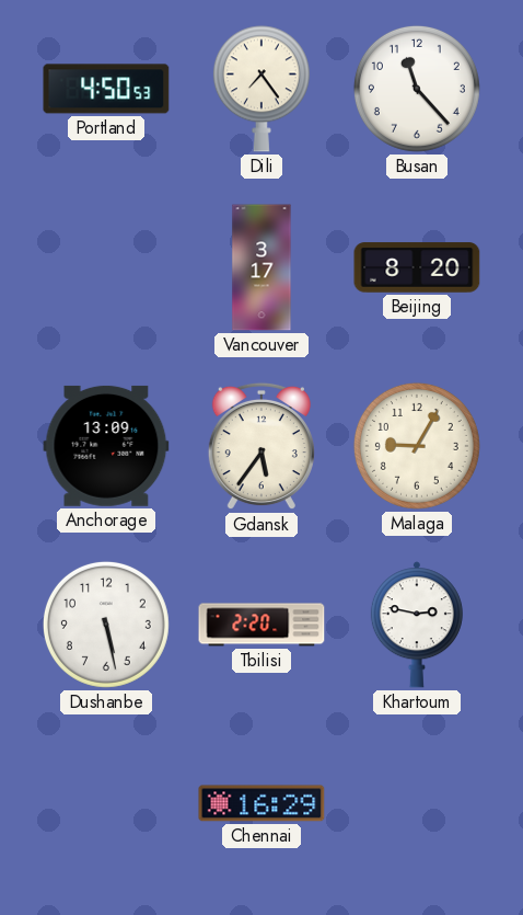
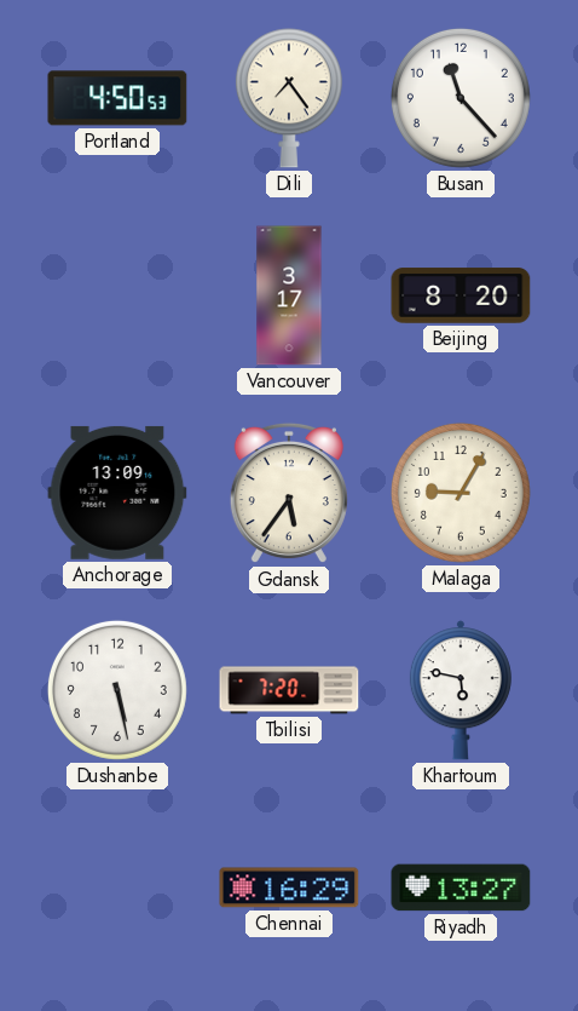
Tbilisi: 2:20 -> 7:20 (289, 690)
Khartoum: 2:47 -> 5:47 (461, 690)
Riyadh: none -> 13:27 (461, 888)
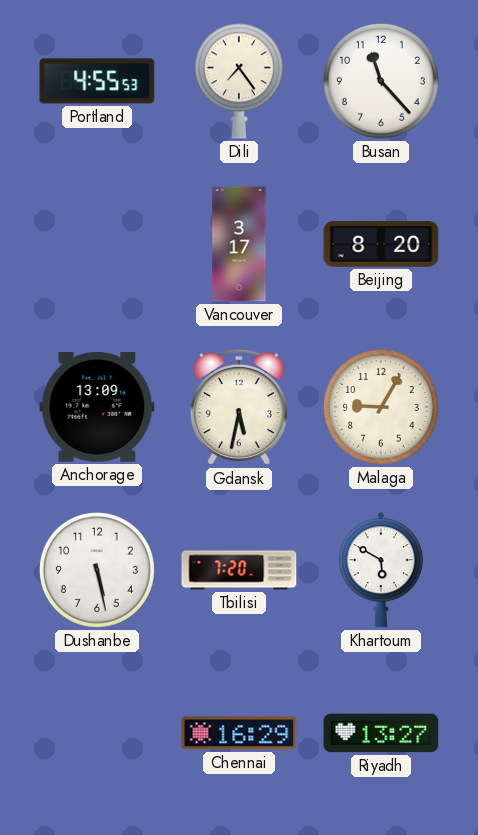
Portland: 4:50 -> 4:55 (97, 81)
Gdansk: 5:36 -> 5:32 (239, 407)
Khartoum: 5:47 -> 5:50 (381, 570)
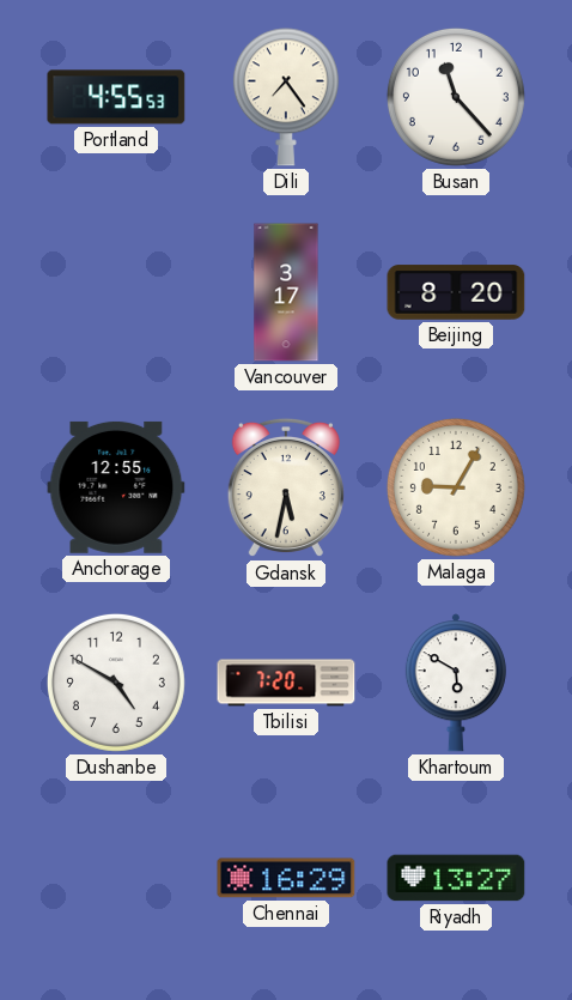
Anchorage: 13:09 -> 12:55 (116, 487)
Dushanbe: 5:28 -> 4:50 (116, 683)
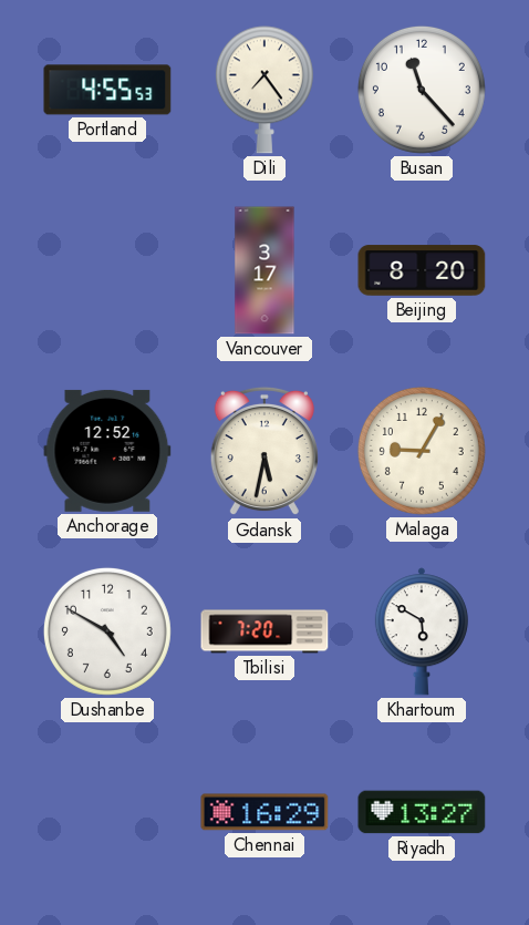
Anchorage: 12:55 -> 12:52 (107, 451)
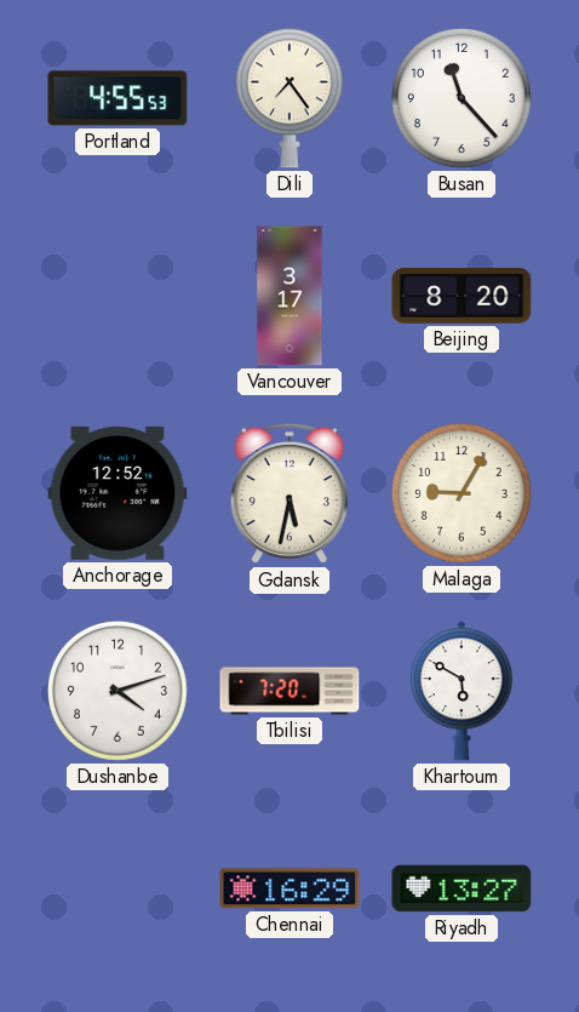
Dushanbe: 4:50 -> 4:12 (117, 691)
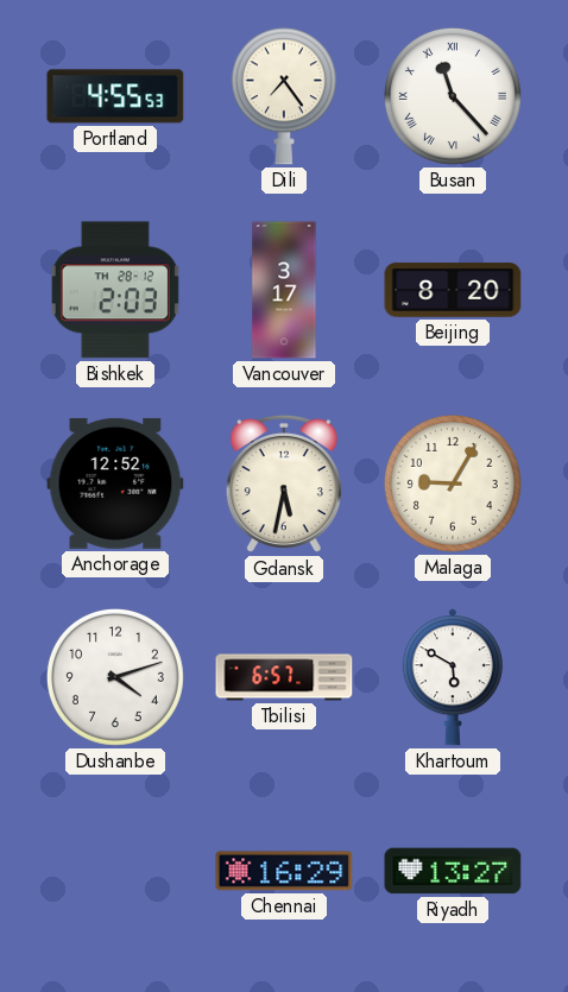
Busan numerals: Arabic -> Roman (453, 96)
Bishkek: none -> 2:03 (115, 290)
Tbilisi: 7:20 -> 6:57 (284, 677)
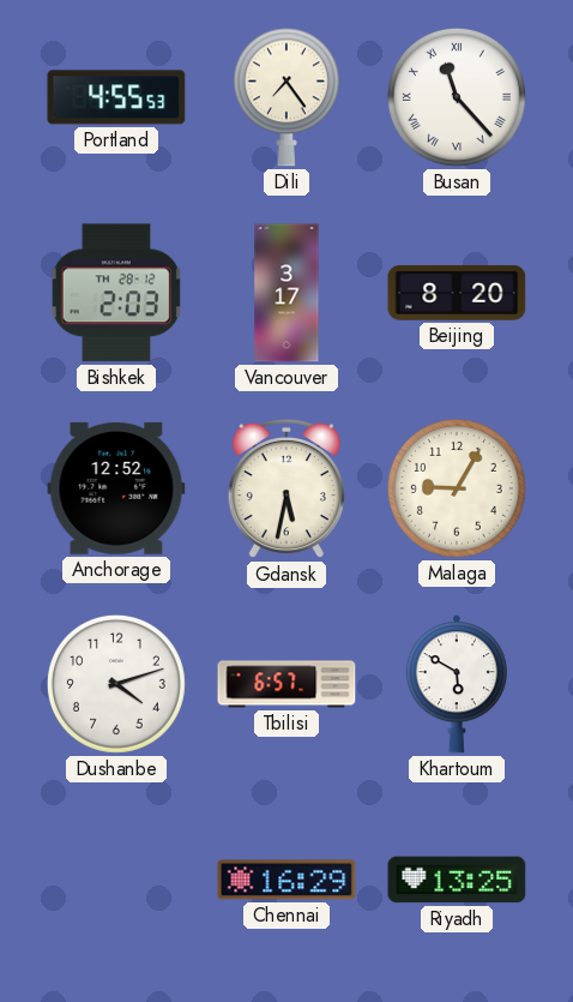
Riyadh: 13:27 -> 13:25 (457, 880)
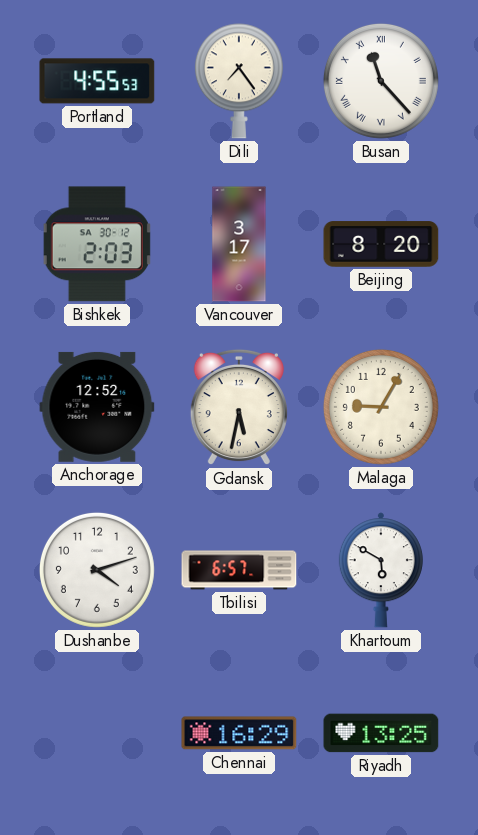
Bishkek date: TH 28-12 -> SA 30-12 (97, 244)
